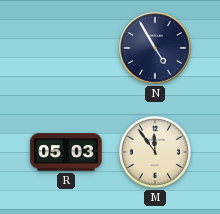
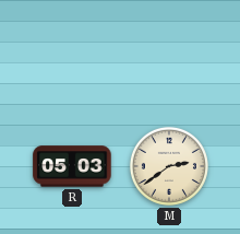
N: 4:55 -> none (155, 48)
M: 11:54 -> 2:39 (169, 166)
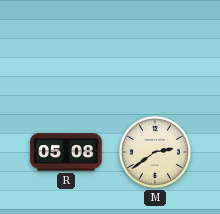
R: 05:03 -> 05:08 (66, 152)
